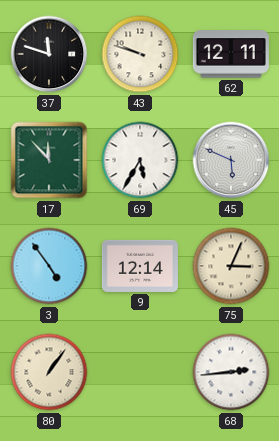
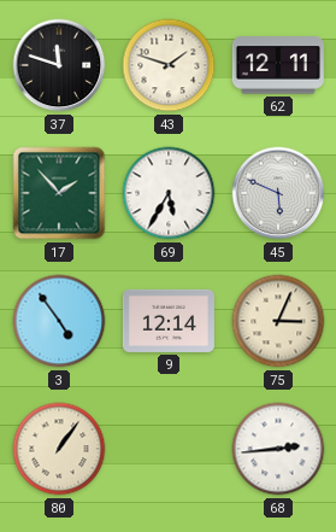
43: 9:48 -> 1:48 (169, 65)
17: 11:53 -> 1:53 (59, 193)
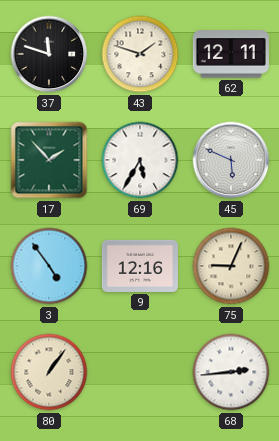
9: 12:14 -> 12:16 (140, 266)
75: 3:04 -> 9:04 (231, 266)
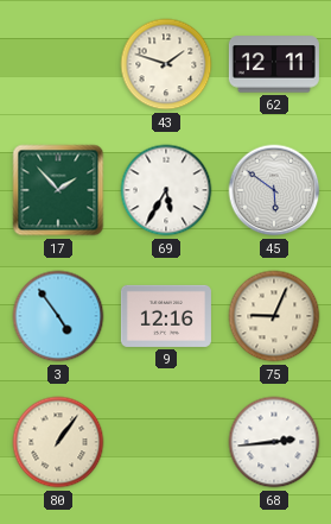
37: 11:48 -> none (49, 54)
45: 5:49 -> 5:51 (274, 190)
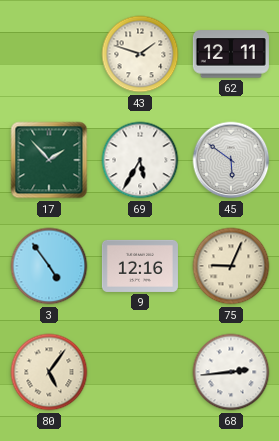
80: 1:06 -> 5:06 (49, 372)
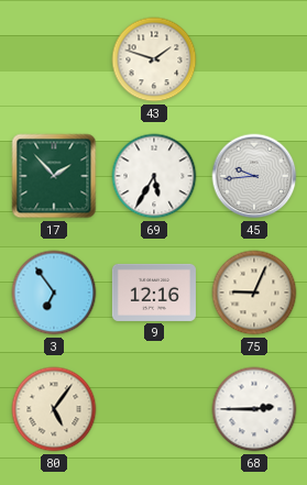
62: 12:11 -> none (231, 54)
45: 5:51 -> 9:44 (254, 176)
3: 4:54 -> 6:54 (54, 293)
68: 2:44 -> 2:45 (254, 409)
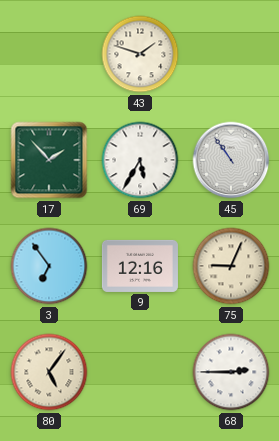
45: 9:44 -> 10:54 (231, 160)
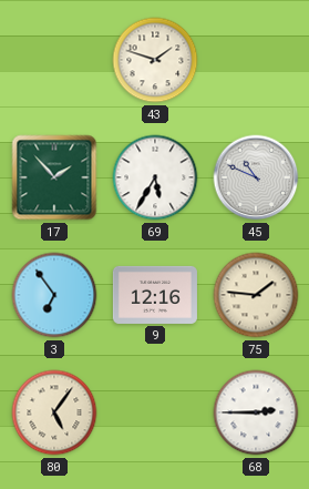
45: 10:54 -> 10:49 (256, 177)
75: 9:04 -> 1:46 (256, 295)
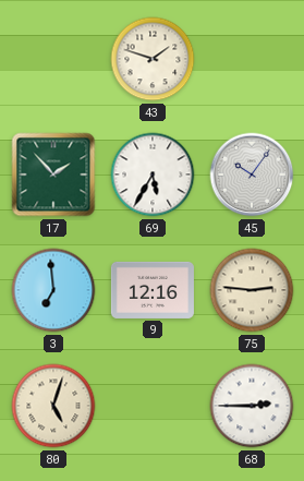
45: 10:49 -> 10:06 (252, 175)
3: 6:54 -> 6:59 (53, 290)
75: 1:46 -> 2:46 (252, 290)
80: 5:06 -> 5:03 (53, 406)
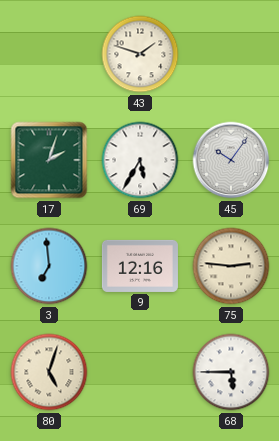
17: 1:53 -> 2:03 (49, 160)
68: 2:45 -> 5:45 (231, 372)
